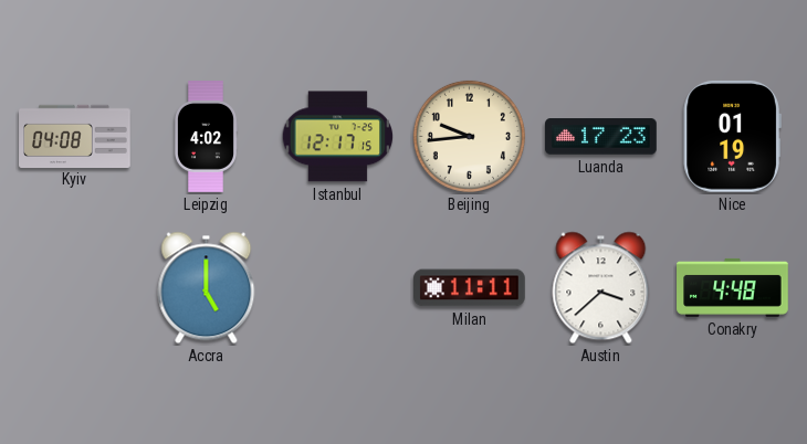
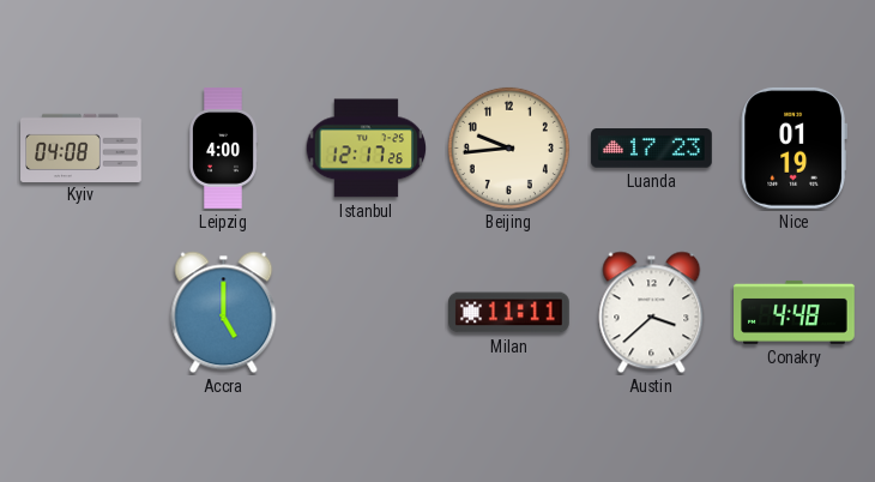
Leipzig: 4:02 -> 4:00 (222, 149)
Istanbul: 12:17:15 -> 12:17:26 (367, 149)
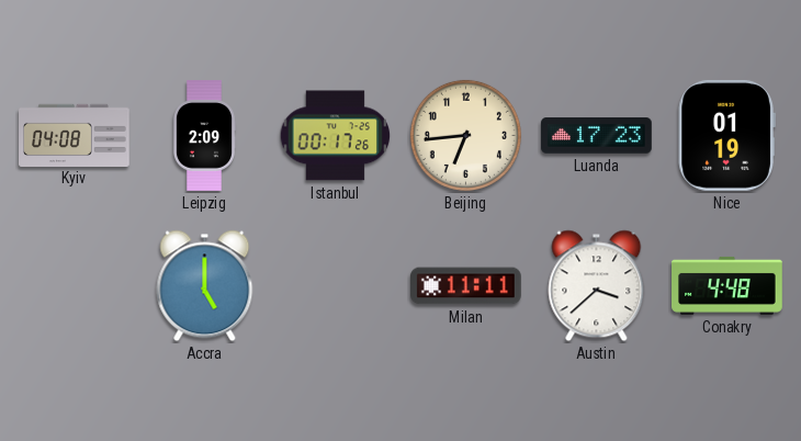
Leipzig: 4:00 -> 2:09 (203, 136)
Istanbul: 12:17 -> 00:17 (336, 136)
Beijing: 9:44 -> 6:44 (465, 135)
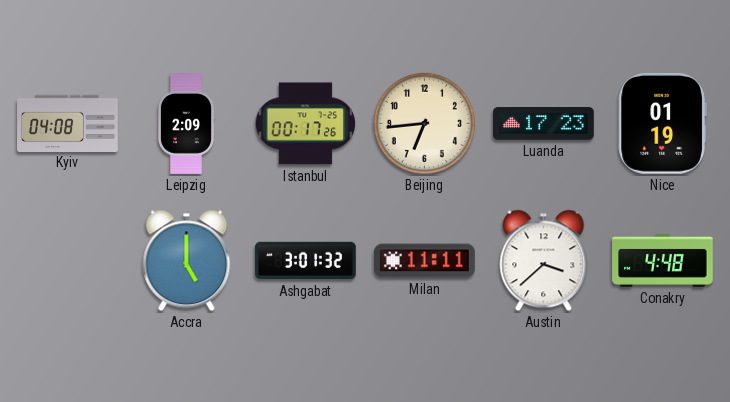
Ashgabat: none -> 3:01 (306, 261)
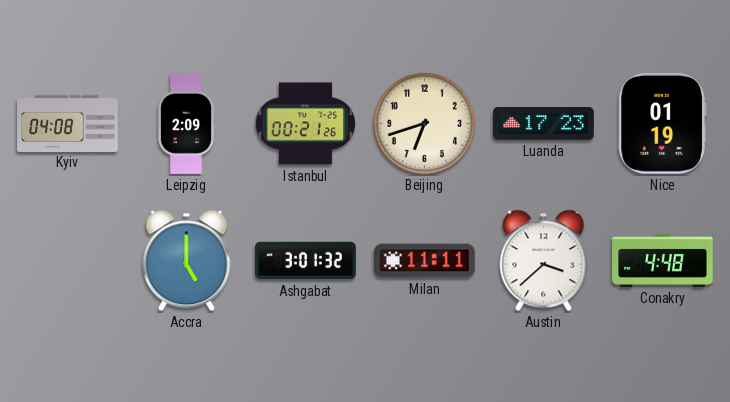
Istanbul: 00:17 -> 00:21 (306, 124)
Beijing: 6:44 -> 6:42 (424, 123)
